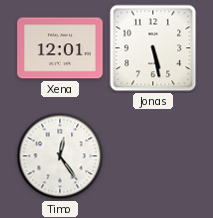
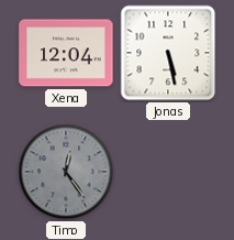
Xena: 12:01 -> 12:04 (66, 53)
Timo dial: white -> grey (66, 172)
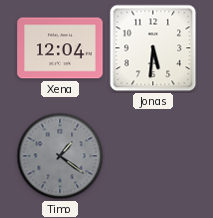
Jonas: 5:28 -> 5:31 (153, 48)
Timo: 12:24 -> 1:21 (60, 156)
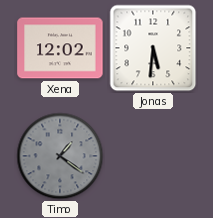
Xena: 12:04 -> 12:02 (60, 48)
